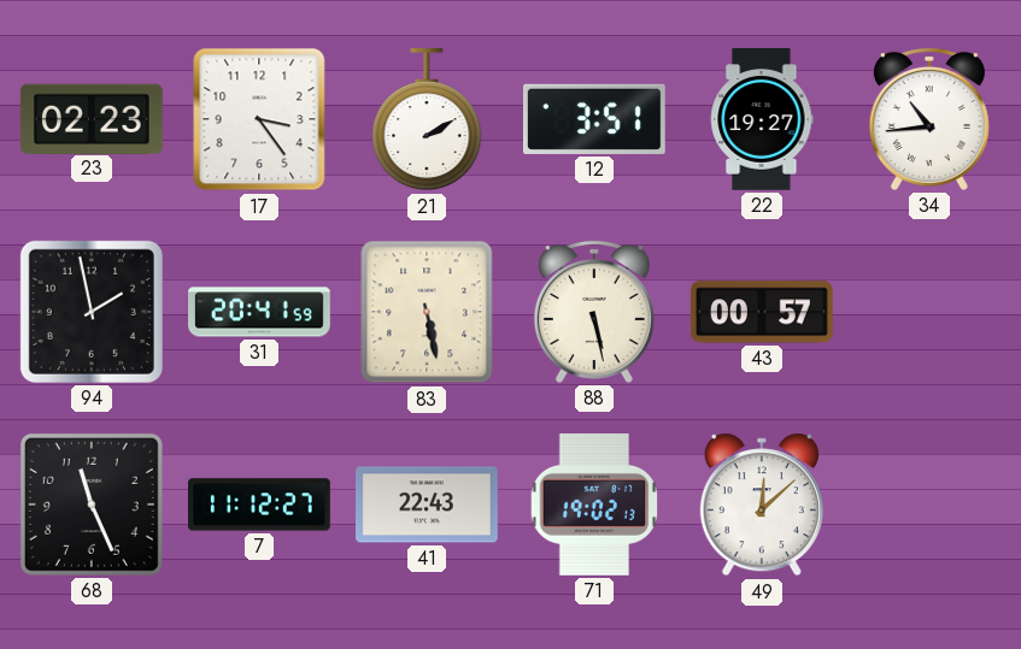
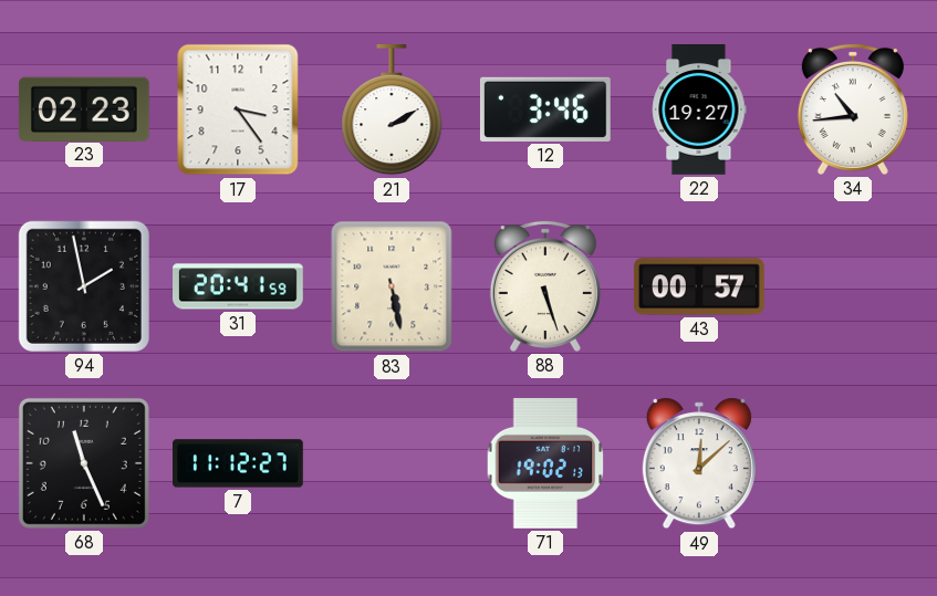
12: 3:51 -> 3:46 (545, 109)
88: 5:28 -> 5:27 (545, 286)
41: 22:43 -> none (428, 505)
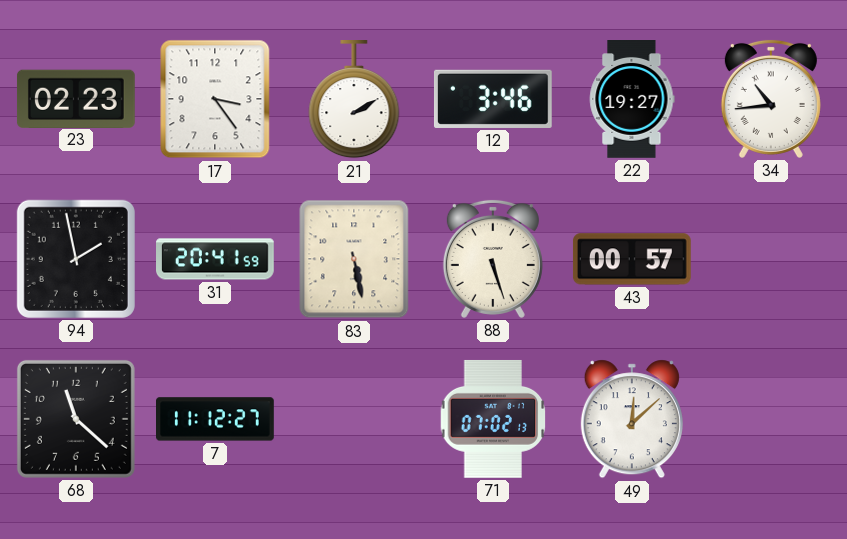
68: 11:26 -> 11:22 (76, 419)
71: 19:02 -> 07:02 (493, 419)
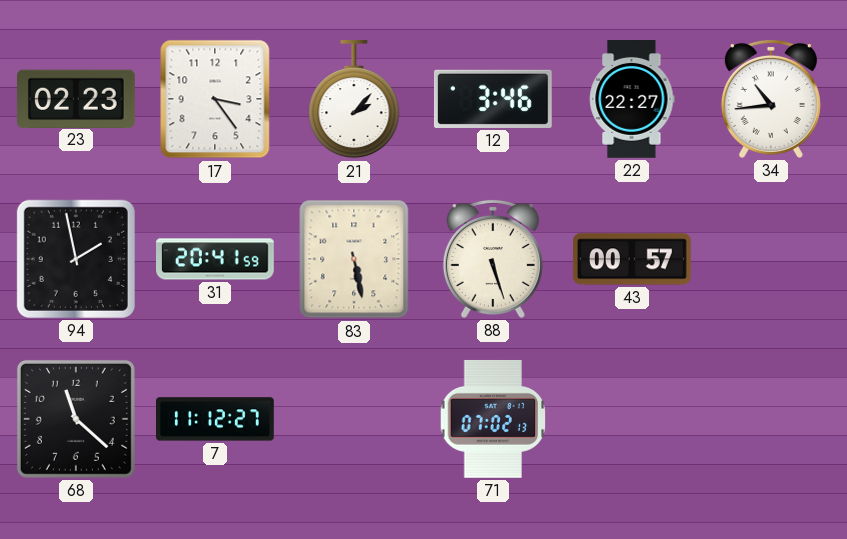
21: 2:10 -> 2:07 (354, 100)
22: 19:27 -> 22:27 (632, 100)
49: 12:08 -> none (632, 419)
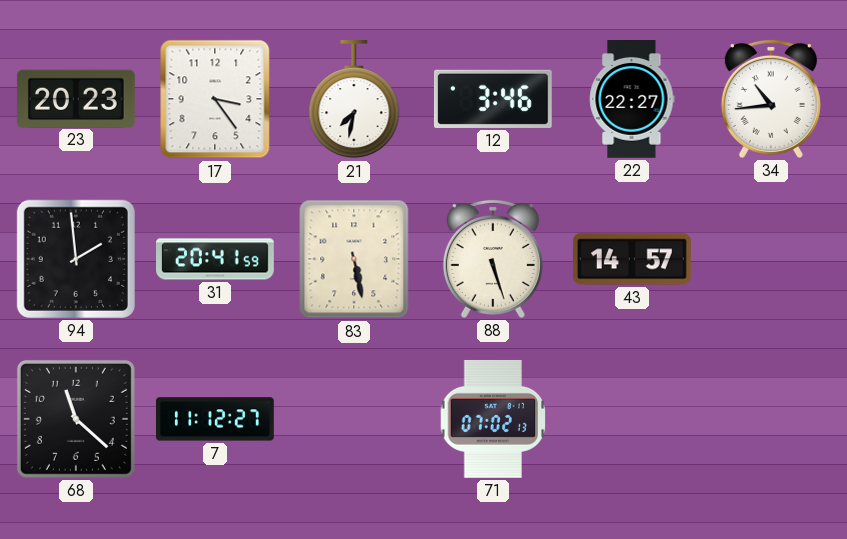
23: 02:23 -> 20:23 (76, 98)
21: 2:07 -> 7:32 (354, 100)
94: 1:58 -> 1:59 (76, 259)
43: 00:57 -> 14:57 (632, 259)
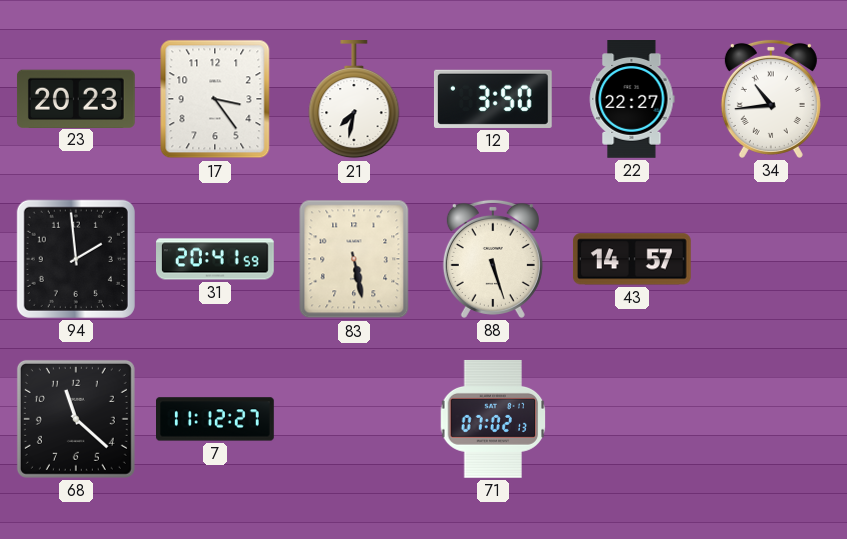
12: 3:46 -> 3:50 (493, 99)
